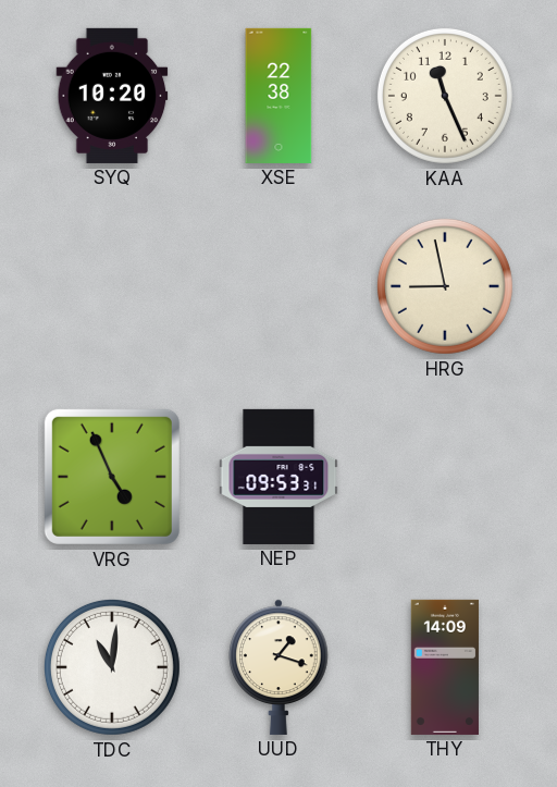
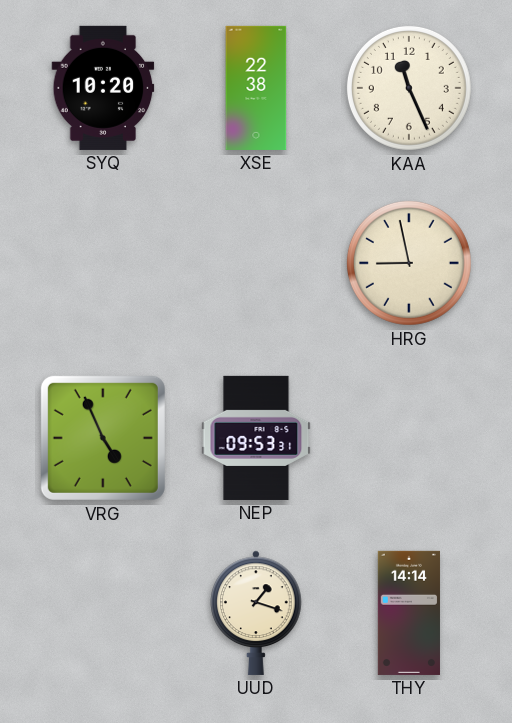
TDC: 11:01 -> none (112, 667)
THY: 14:09 -> 14:14 (409, 613)
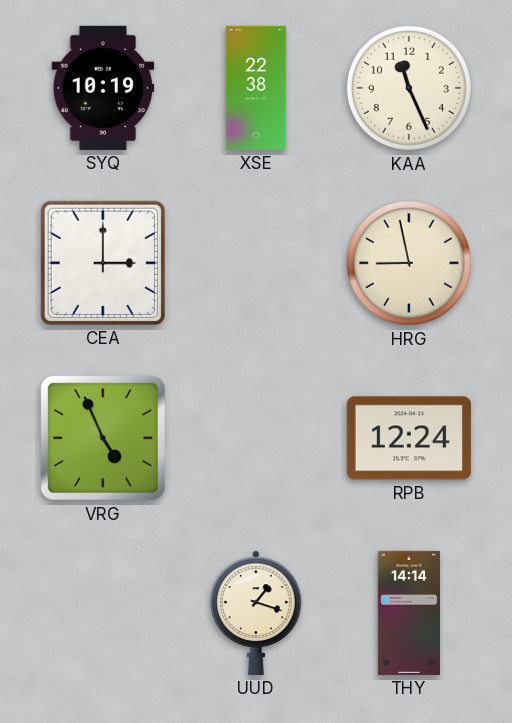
SYQ: 10:20 -> 10:19 (103, 88)
CEA: none -> 3:00 (103, 263)
NEP: 09:53 -> none (256, 438)
RPB: none -> 12:24 (409, 438)
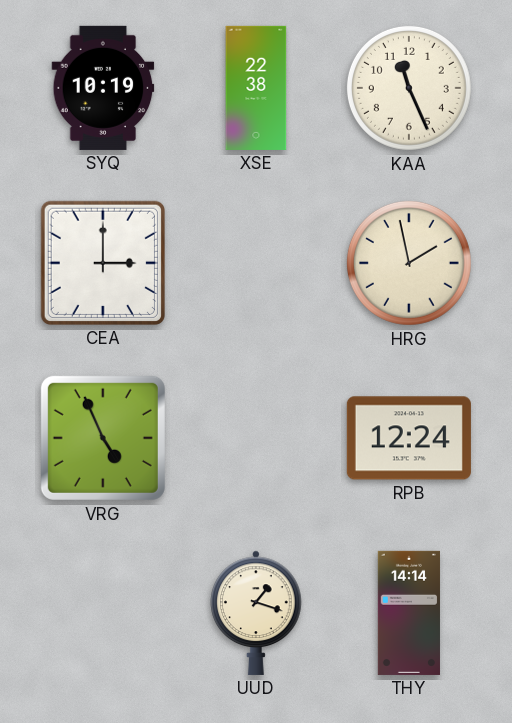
HRG: 8:58 -> 1:58 (409, 263)
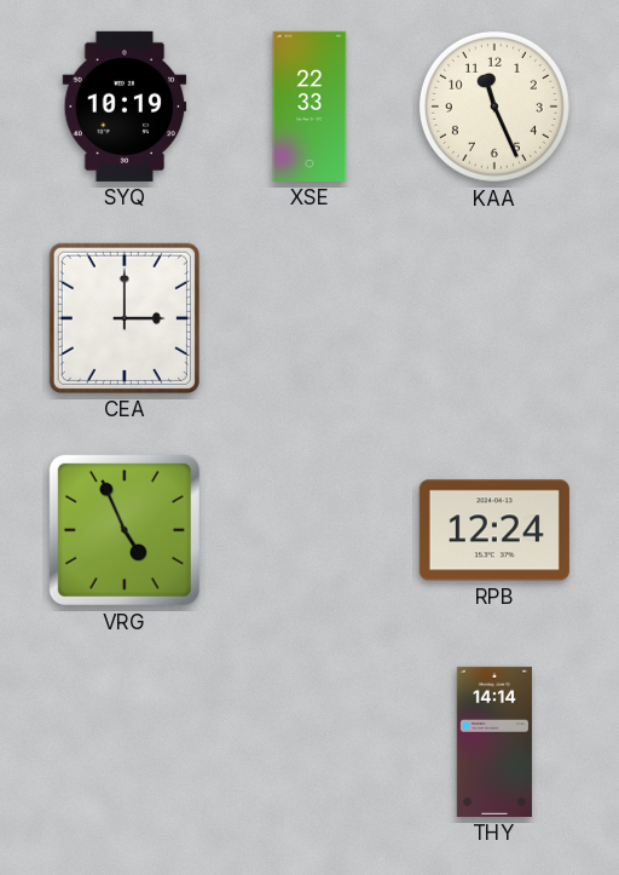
XSE: 22:38 -> 22:33 (309, 107)
HRG: 1:58 -> none (409, 263)
UUD: 1:18 -> none (256, 613)
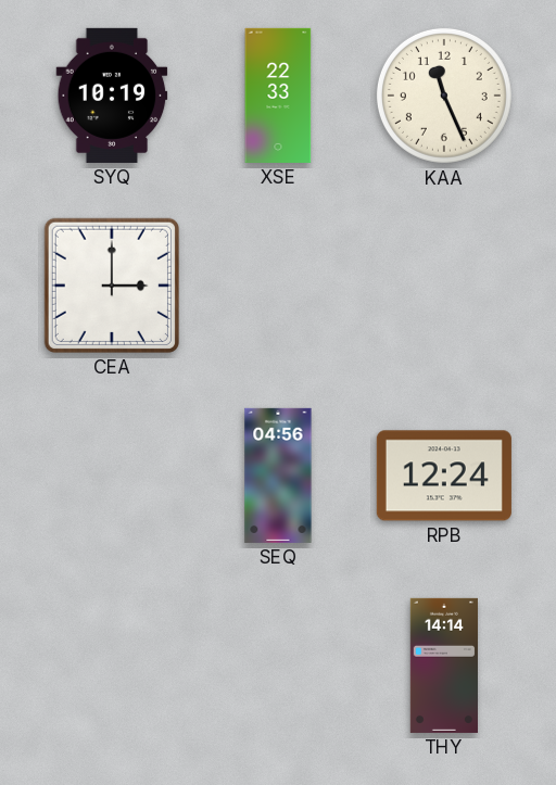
VRG: 4:56 -> none (125, 530)
SEQ: none -> 04:56 (278, 476)
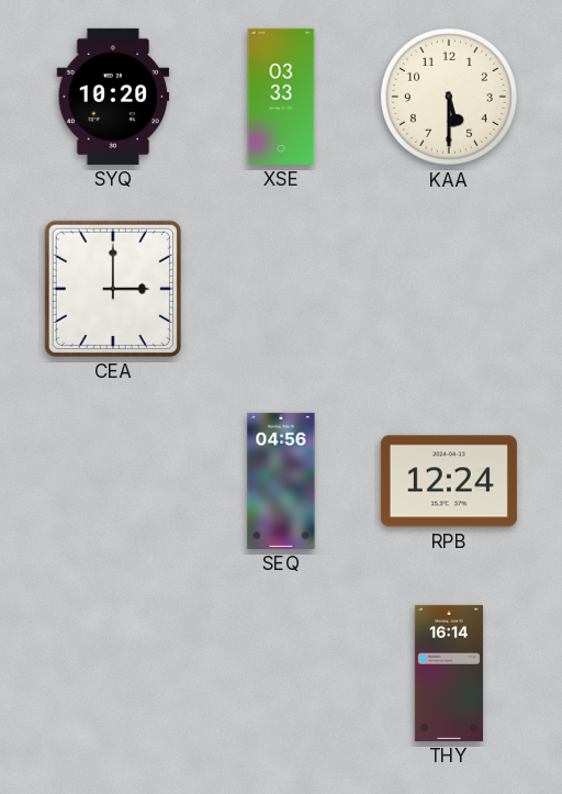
SYQ: 10:19 -> 10:20 (113, 97)
XSE: 22:33 -> 03:33 (281, 97)
KAA: 11:26 -> 5:30 (449, 97)
THY: 14:14 -> 16:14 (449, 673)
